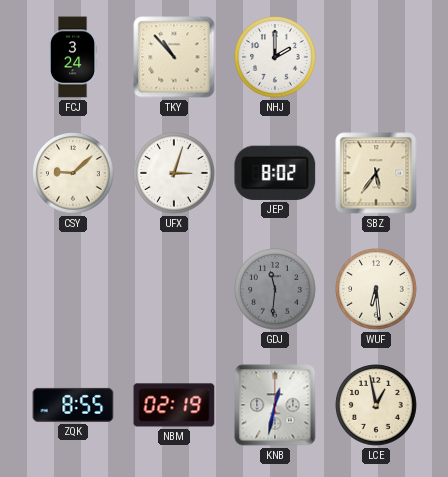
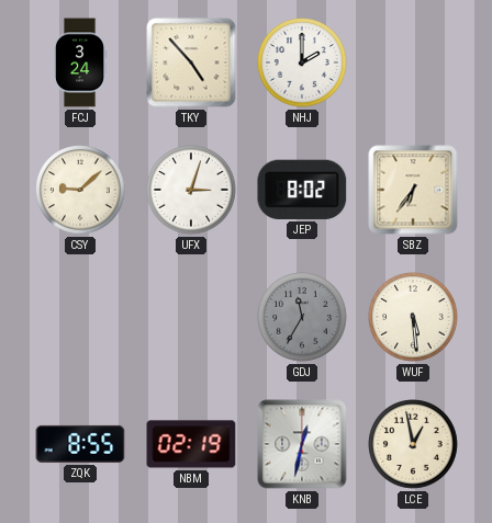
TKY: 10:53 -> 4:53 (191, 62)
SBZ: 5:36 -> 6:36 (413, 190)
GDJ: 11:31 -> 11:35 (302, 317)
WUF: 6:29 -> 5:29 (413, 317)
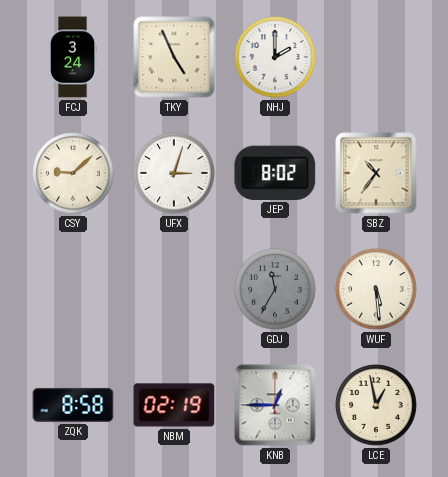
TKY: 4:53 -> 4:56 (174, 57)
SBZ: 6:36 -> 10:36 (376, 173)
ZQK: 8:55 -> 8:58 (73, 405)
KNB: 12:32 -> 12:45 (275, 405)
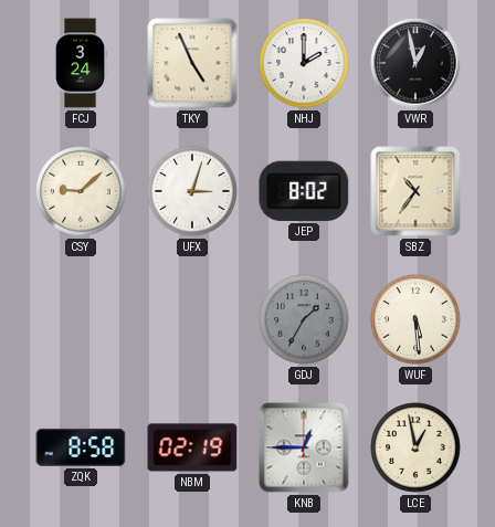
VWR: none -> 12:58 (415, 63)
GDJ: 11:35 -> 1:35 (304, 319)
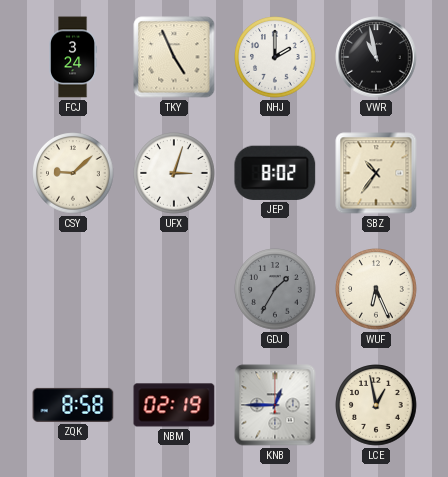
VWR: 12:58 -> 10:58 (376, 57)
WUF: 5:29 -> 6:26 (376, 289)
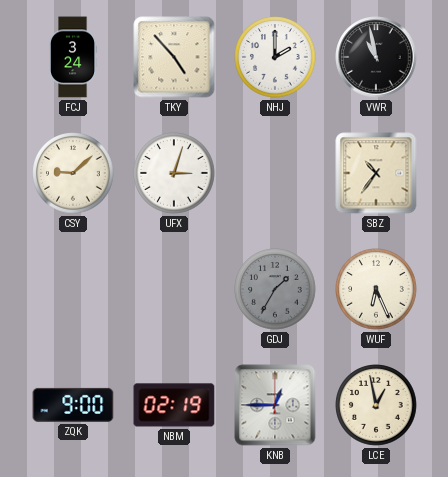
TKY: 4:56 -> 4:53 (174, 57)
JEP: 8:02 -> none (275, 173)
ZQK: 8:58 -> 9:00 (73, 405)
